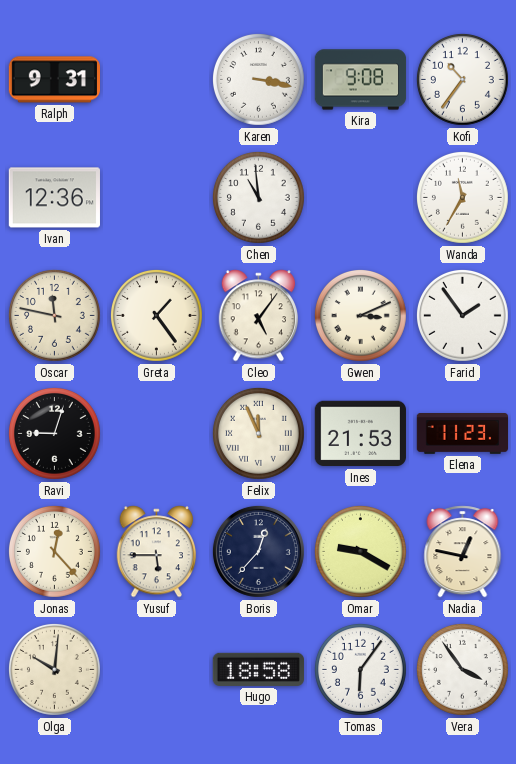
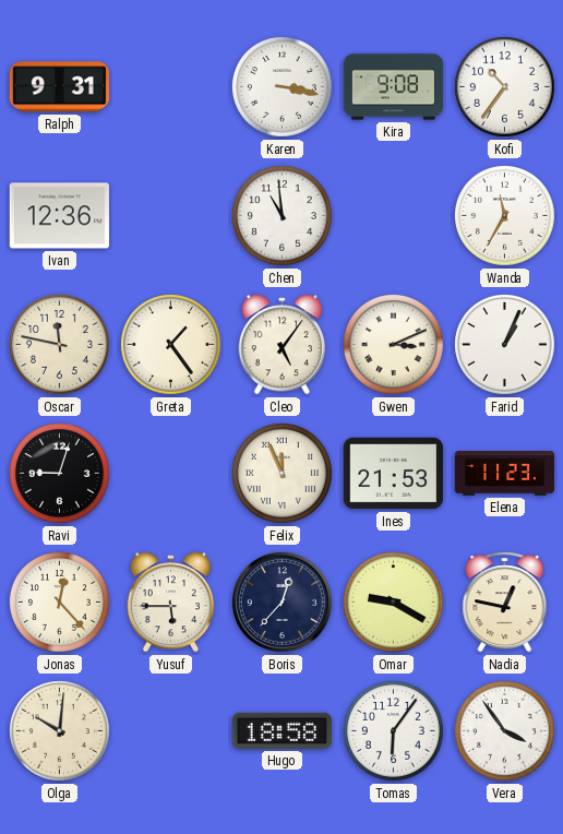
Farid: 1:54 -> 1:04 (504, 344)
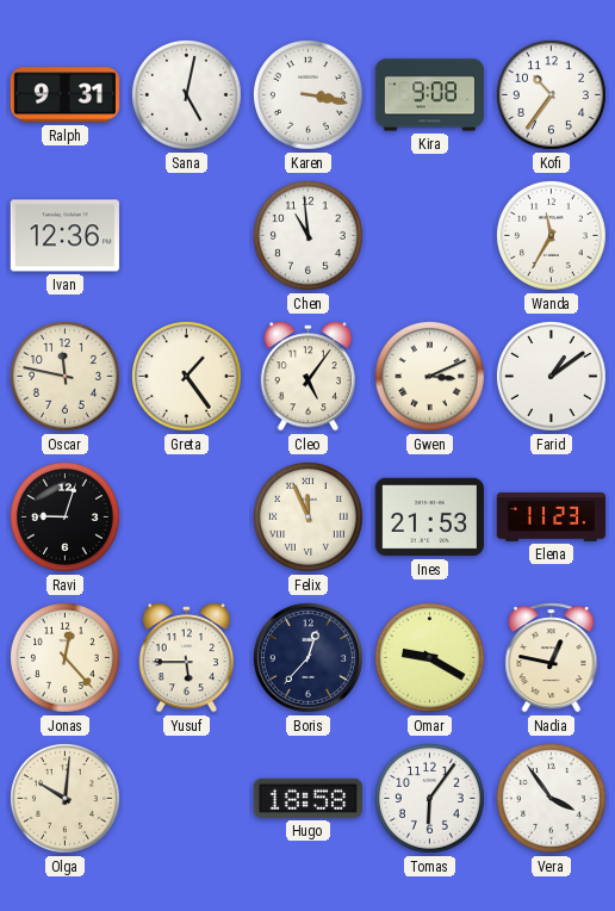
Sana: none -> 5:02 (186, 94)
Farid: 1:04 -> 1:09 (551, 376)
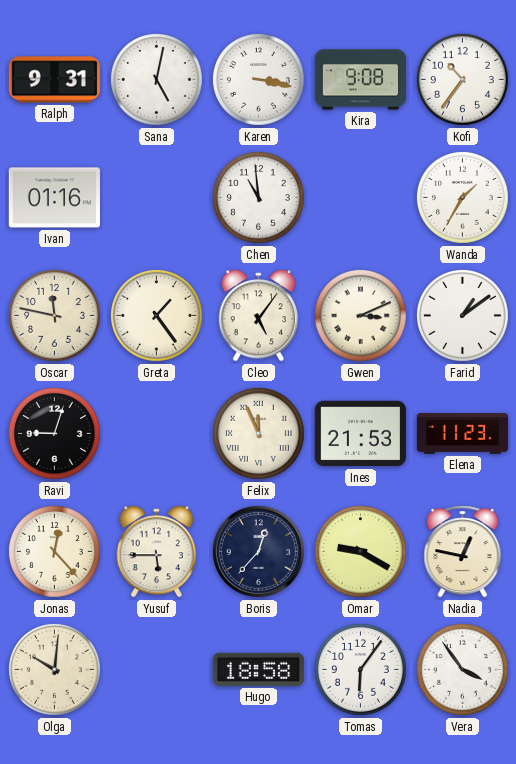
Ivan: 12:36 -> 01:16 (54, 198)
Wanda: 11:35 -> 1:35 (462, 197)
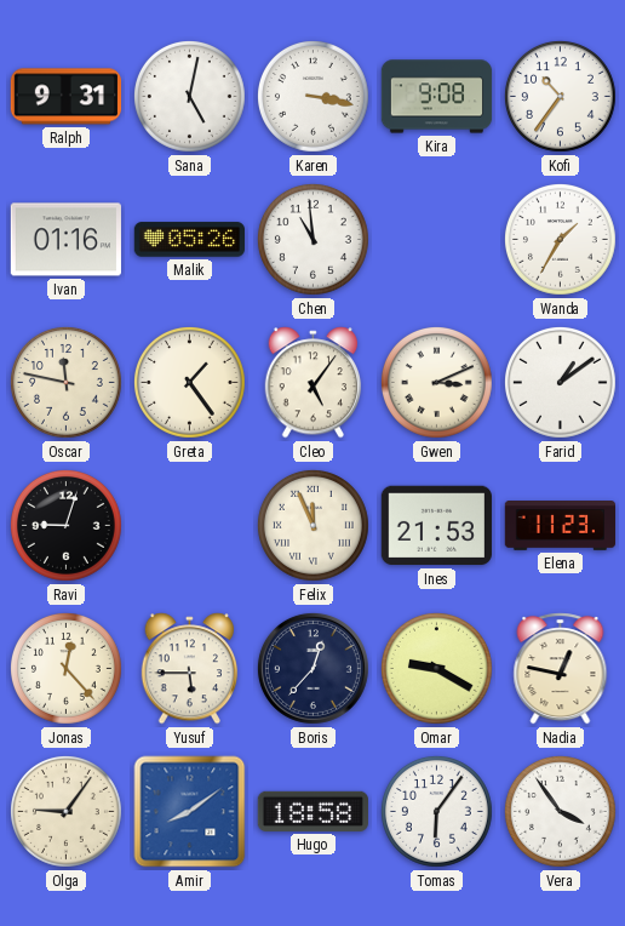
Malik: none -> 05:26 (189, 240)
Olga: 10:01 -> 9:06 (65, 811)
Amir: none -> 8:09 (190, 812)
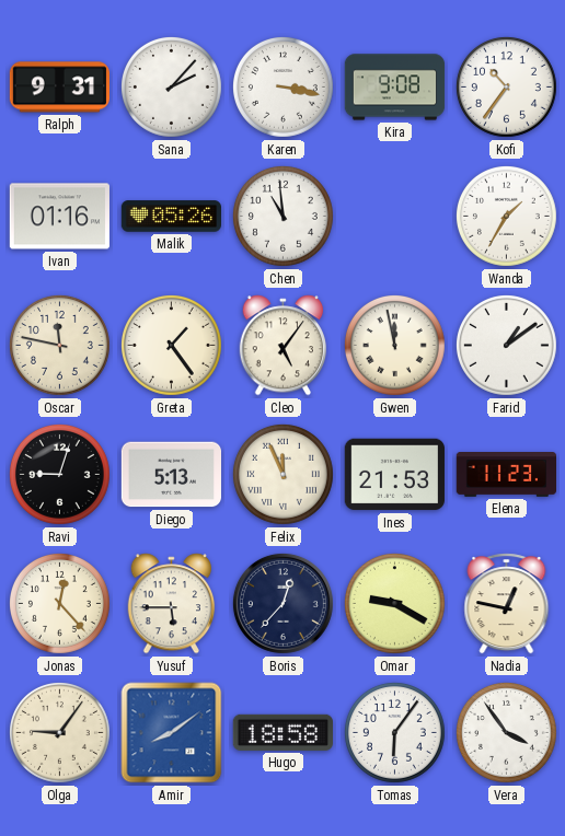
Sana: 5:02 -> 2:07 (171, 86)
Gwen: 3:11 -> 11:58 (394, 345)
Diego: none -> 5:13 (171, 475)
